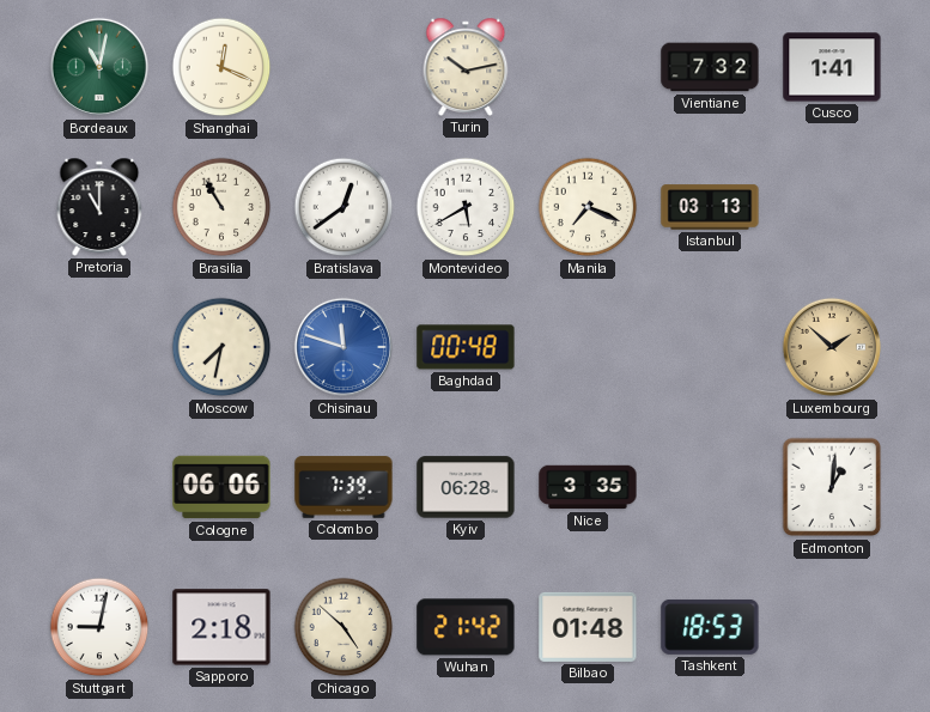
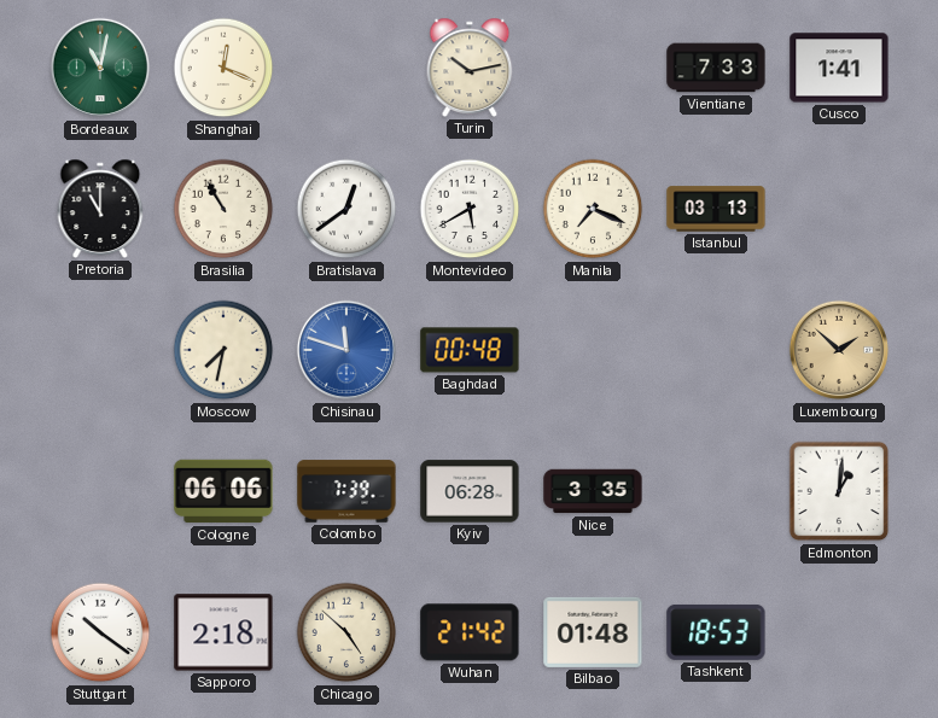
Vientiane: 7:32 -> 7:33 (716, 68)
Stuttgart: 9:02 -> 10:21 (100, 632)
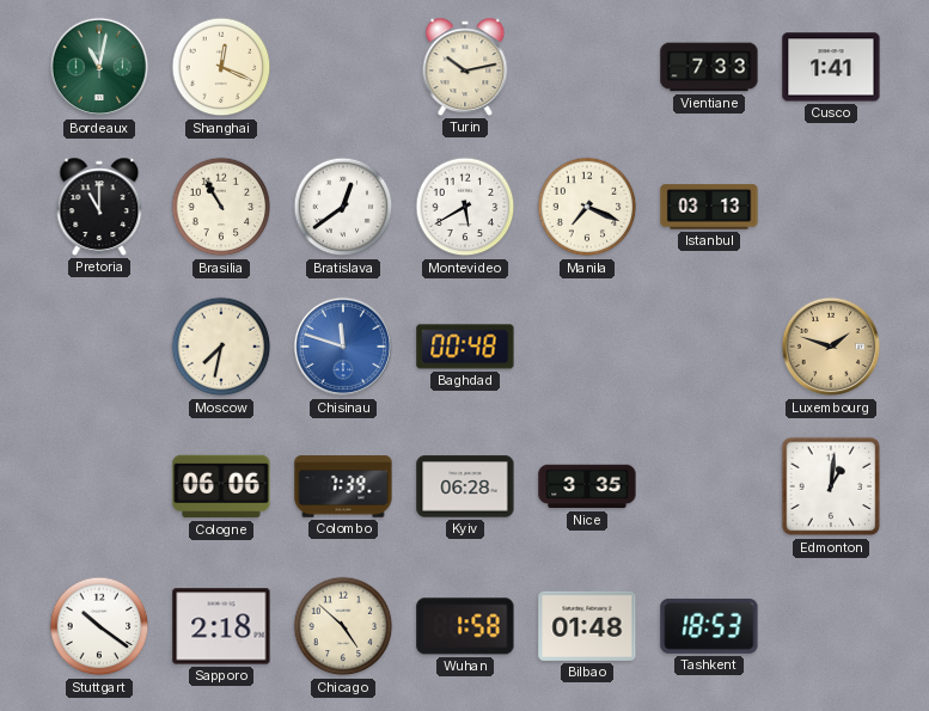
Luxembourg: 1:52 -> 1:48 (831, 347)
Wuhan: 21:42 -> 1:58 (465, 626)
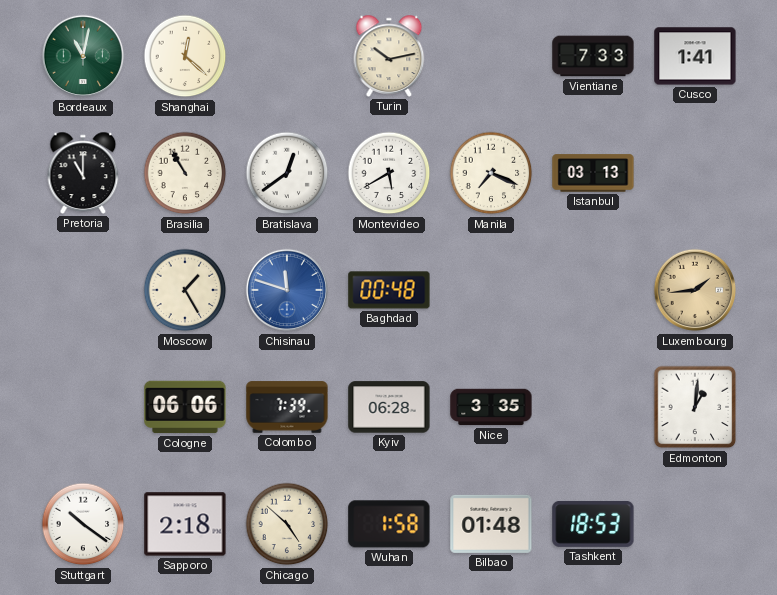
Shanghai: 12:19 -> 12:22 (185, 56)
Moscow: 7:32 -> 1:25 (185, 290)
Luxembourg: 1:48 -> 1:44 (695, 290)
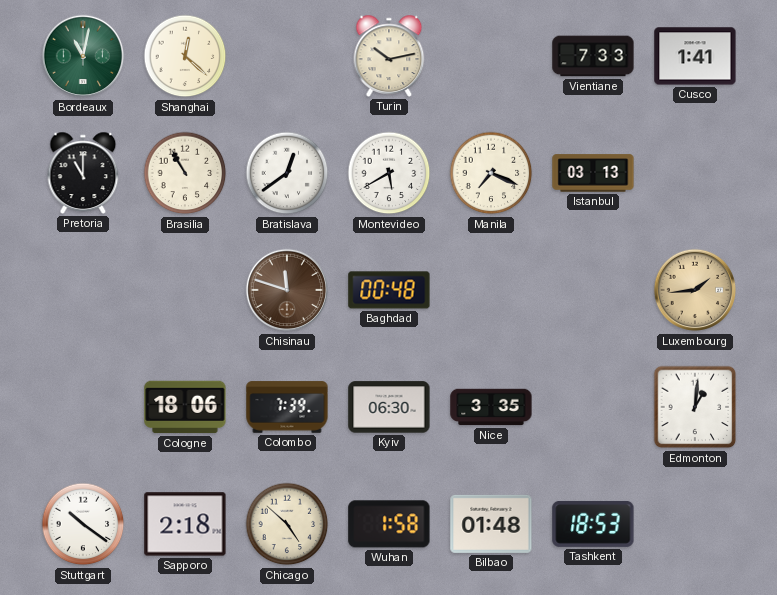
Moscow: 1:25 -> none (185, 290)
Chisinau dial: blue -> brown (287, 290)
Cologne: 06:06 -> 18:06 (185, 407)
Kyiv: 06:28 -> 06:30 (389, 407)
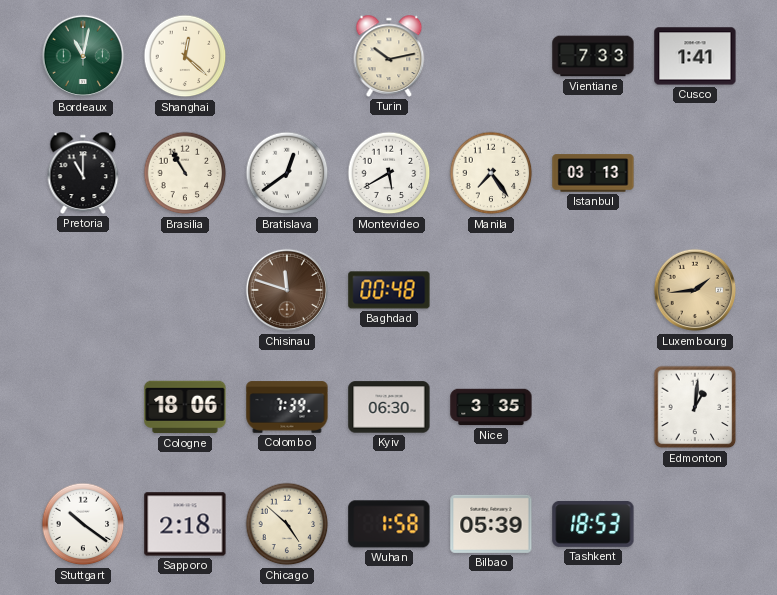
Manila: 7:19 -> 7:24 (491, 173)
Bilbao: 01:48 -> 05:39 (491, 524)
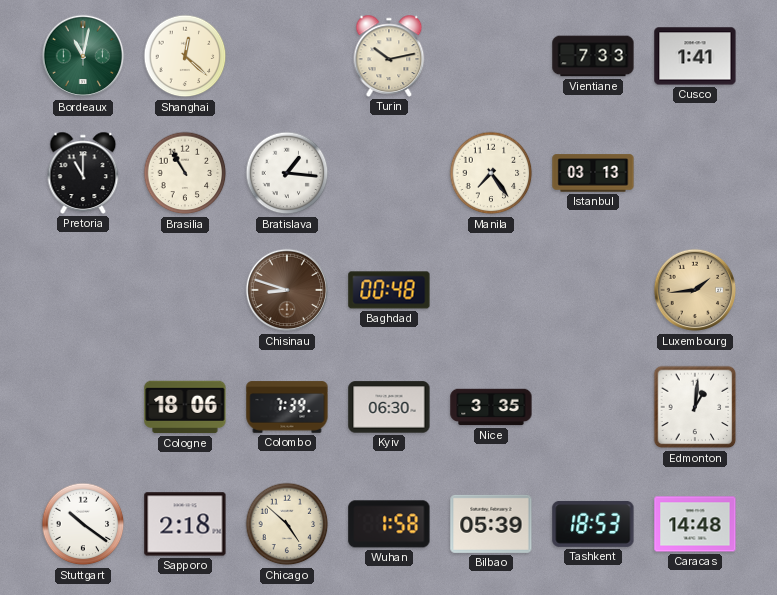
Bratislava: 12:39 -> 1:16 (287, 173)
Montevideo: 5:40 -> none (389, 173)
Chisinau: 11:48 -> 8:48 (287, 290)
Caracas: none -> 14:48 (695, 524)
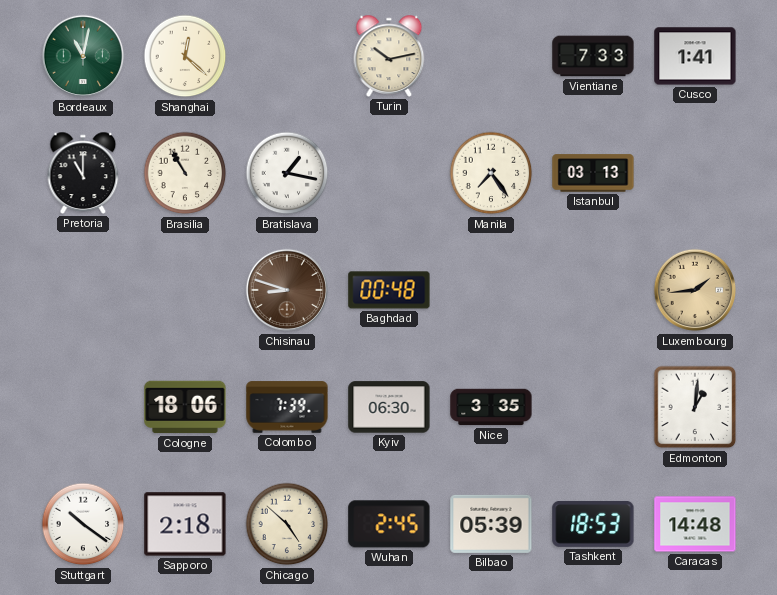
Bratislava: 1:16 -> 1:17 (287, 173)
Wuhan: 1:58 -> 2:45 (389, 524)
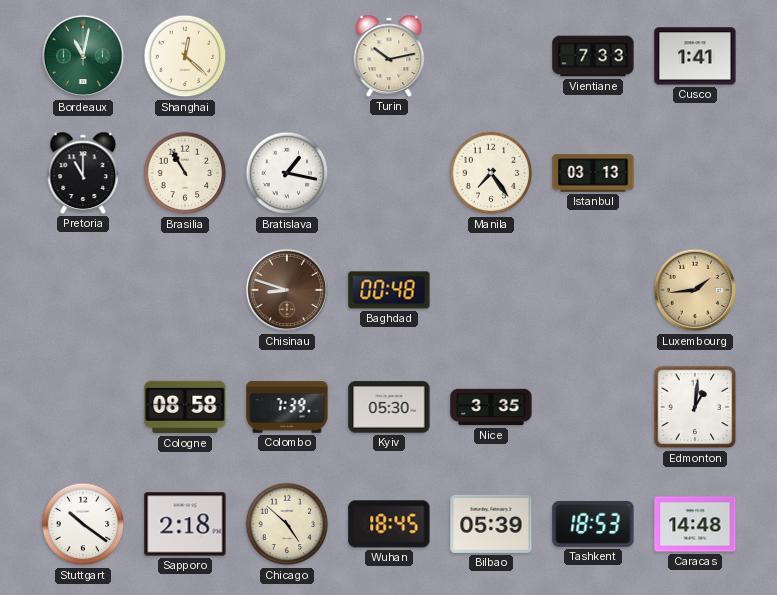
Cologne: 18:06 -> 08:58 (185, 407)
Kyiv: 06:30 -> 05:30 (389, 407)
Wuhan: 2:45 -> 18:45 (389, 524)
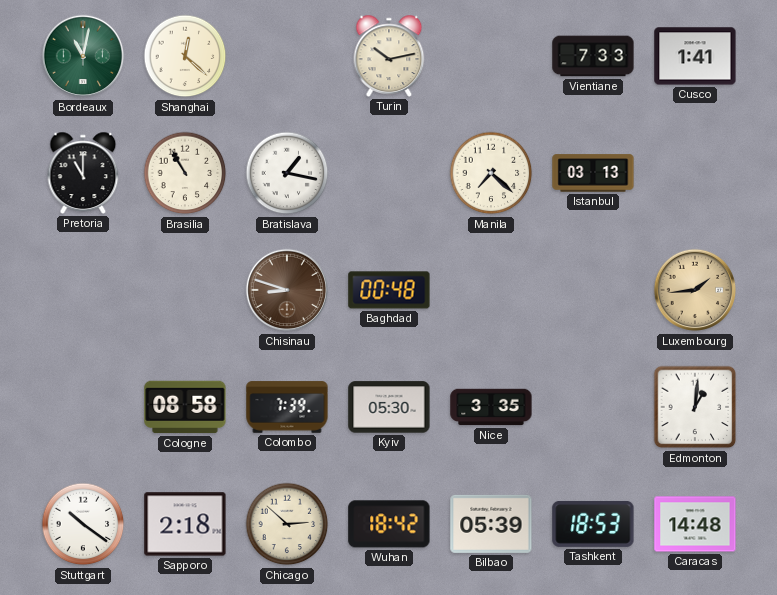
Manila: 7:24 -> 7:22 (491, 173)
Chicago: 4:52 -> 2:52 (287, 524)
Wuhan: 18:45 -> 18:42 (389, 524)
